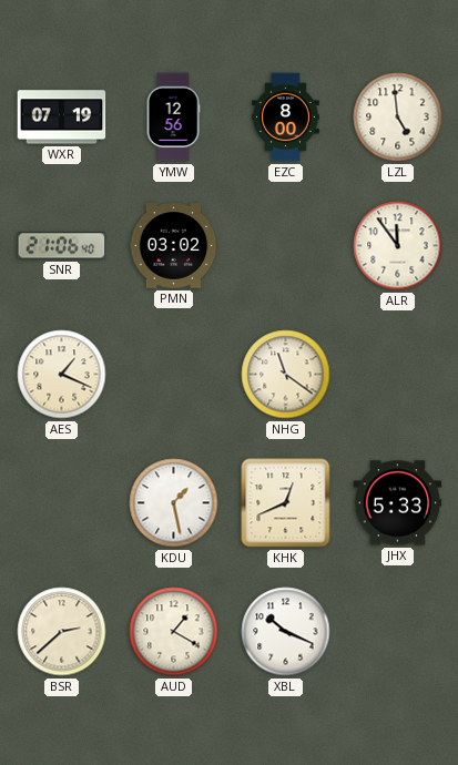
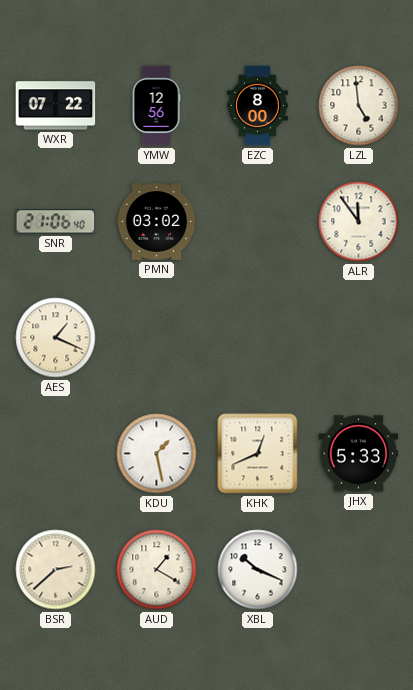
WXR: 07:19 -> 07:22 (56, 106)
NHG: 11:21 -> none (286, 375)
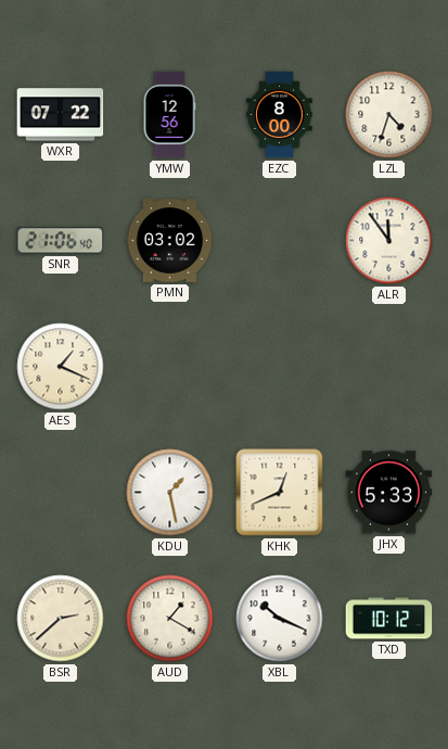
LZL: 4:59 -> 4:33 (389, 115)
TXD: none -> 10:12 (389, 619)
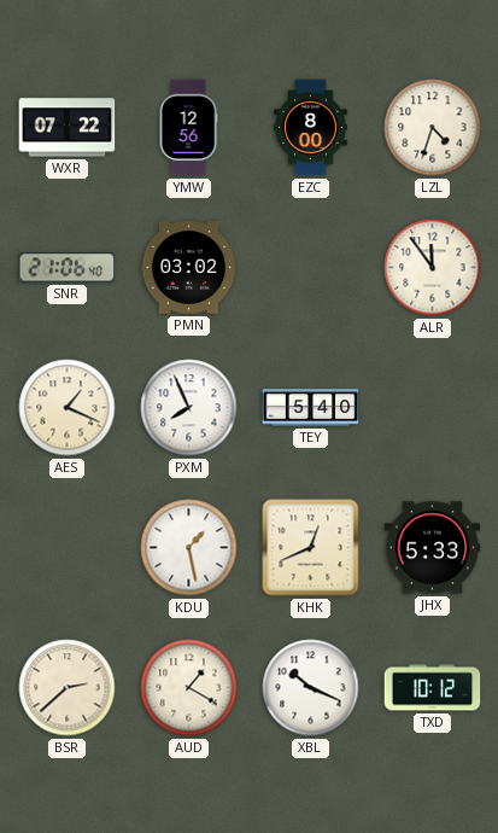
PXM: none -> 7:56 (189, 408)
TEY: none -> 5:40 (311, 408)
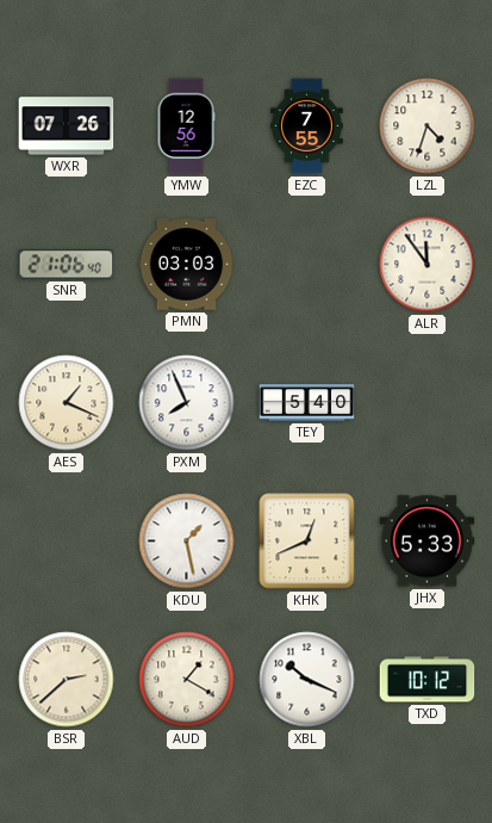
WXR: 07:22 -> 07:26 (67, 126)
EZC: 8:00 -> 7:55 (307, 126)
PMN: 03:02 -> 03:03 (187, 265)
